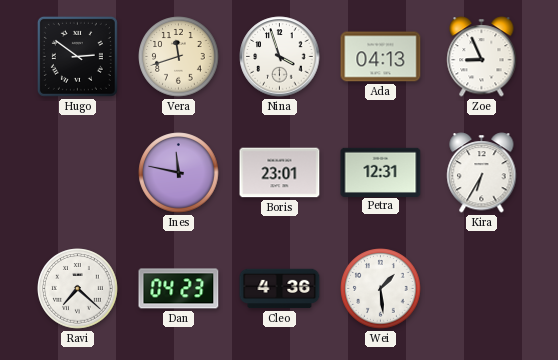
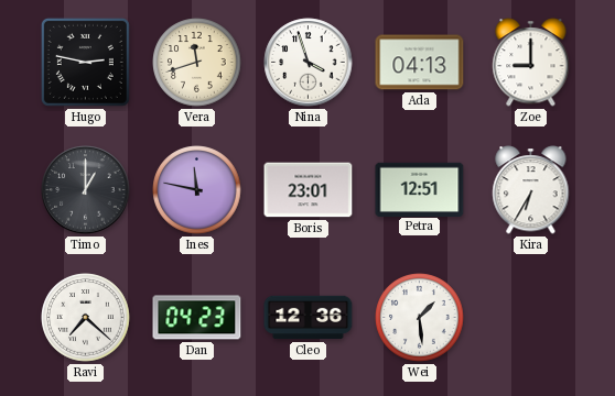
Hugo: 2:51 -> 2:47 (85, 62)
Zoe: 8:56 -> 9:00 (531, 63)
Timo: none -> 1:00 (86, 190)
Petra: 12:31 -> 12:51 (420, 189)
Cleo: 4:36 -> 12:36 (309, 318)
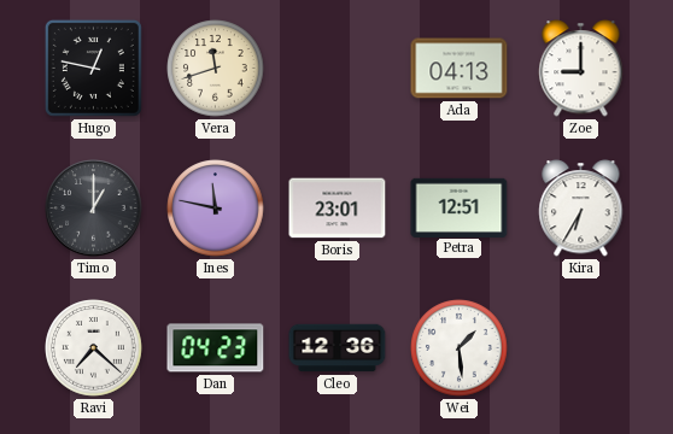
Hugo: 2:47 -> 12:47 (93, 68)
Nina: 3:57 -> none (309, 63)
